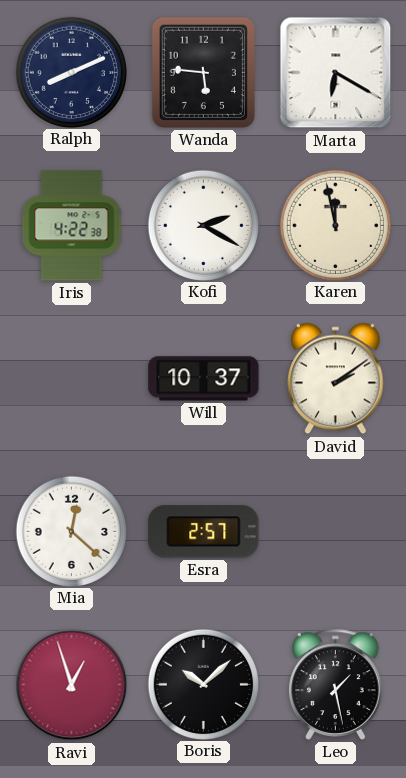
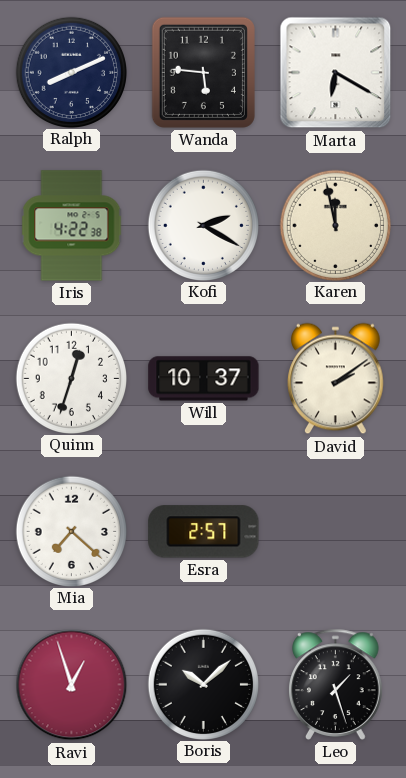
Quinn: none -> 12:33 (71, 378)
Mia: 12:22 -> 7:22 (71, 531)
Leo: 1:28 -> 1:27 (336, 684)
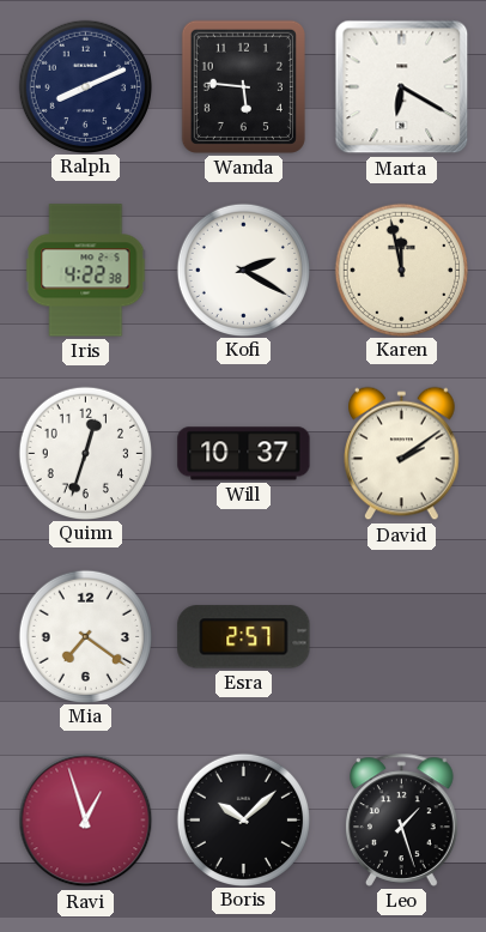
Mia: 7:22 -> 7:21 (85, 636)
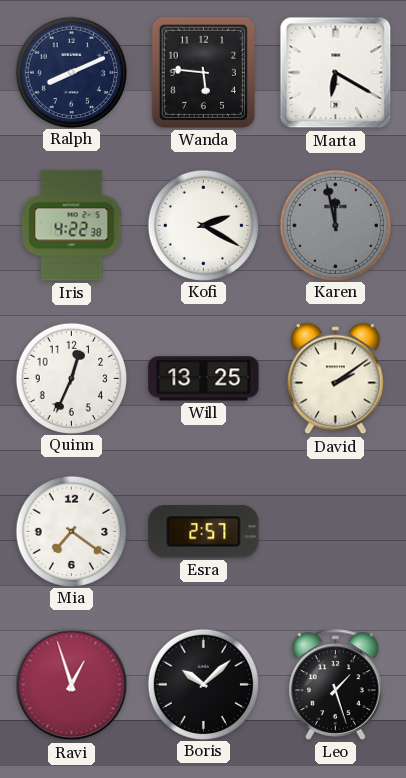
Karen dial: cream -> grey (335, 225)
Quinn: 12:33 -> 12:34 (71, 378)
Will: 10:37 -> 13:25 (204, 379)
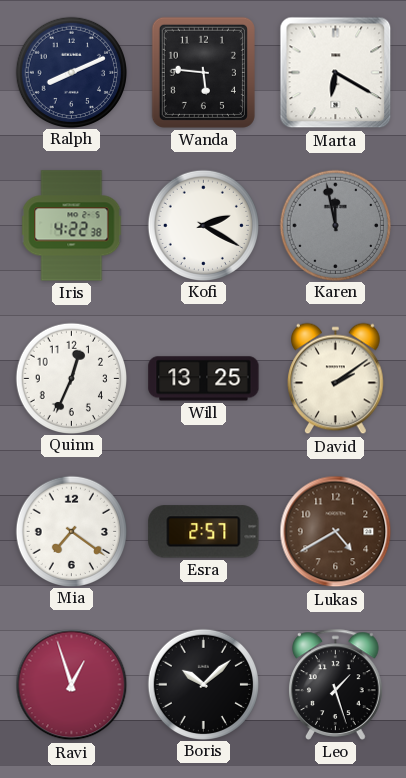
Lukas: none -> 4:40 (336, 532)
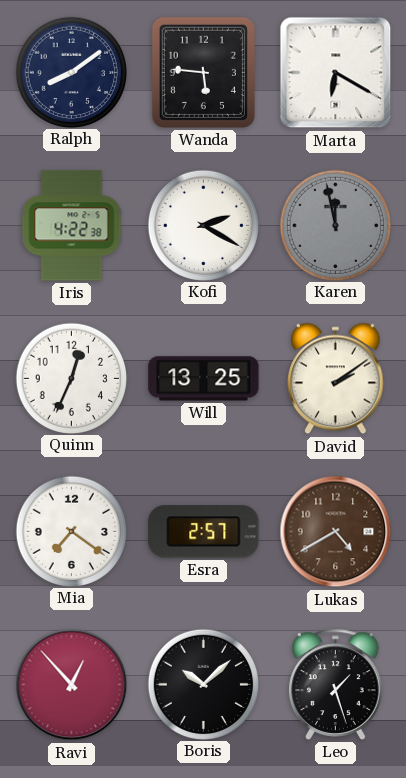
Ralph: 8:11 -> 8:09 (71, 72)
Ravi: 12:57 -> 12:53 (72, 685)
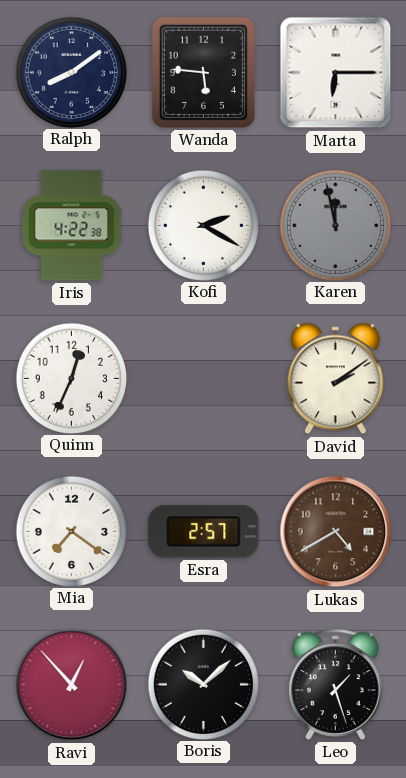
Marta: 6:20 -> 6:15 (336, 73)
Will: 13:25 -> none (204, 379)
